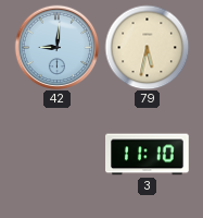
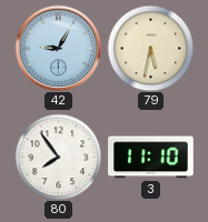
42: 9:01 -> 9:05 (58, 48)
80: none -> 7:54 (58, 157)
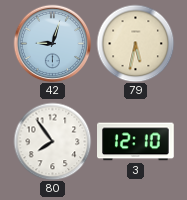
42: 9:05 -> 9:03 (52, 43)
3: 11:10 -> 12:10 (136, 142)
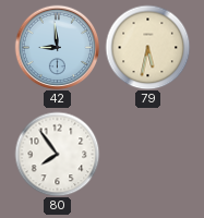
42: 9:03 -> 8:59 (57, 47)
3: 12:10 -> none (136, 142)
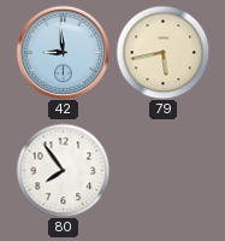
79: 5:32 -> 5:43 (162, 52)
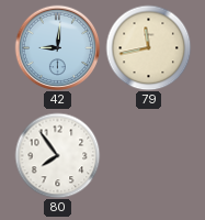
42: 8:59 -> 9:01 (57, 47)
79: 5:43 -> 11:43 (148, 47)
